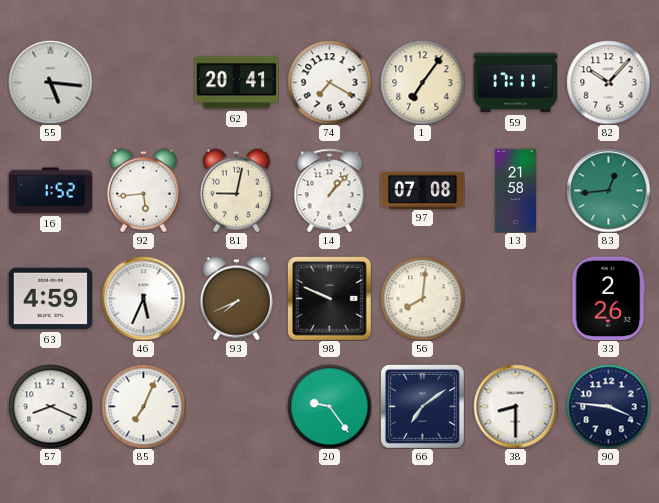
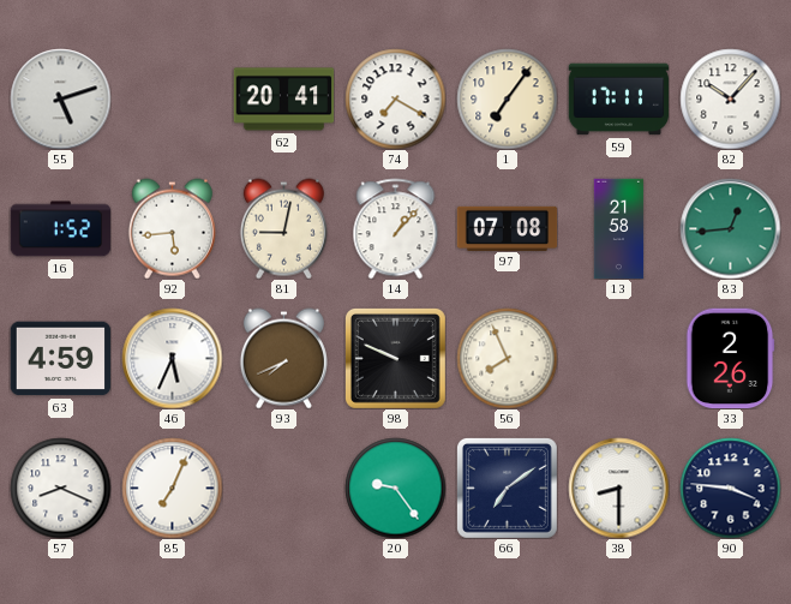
55: 5:16 -> 5:12 (60, 98)
56: 8:01 -> 7:56 (507, 358)
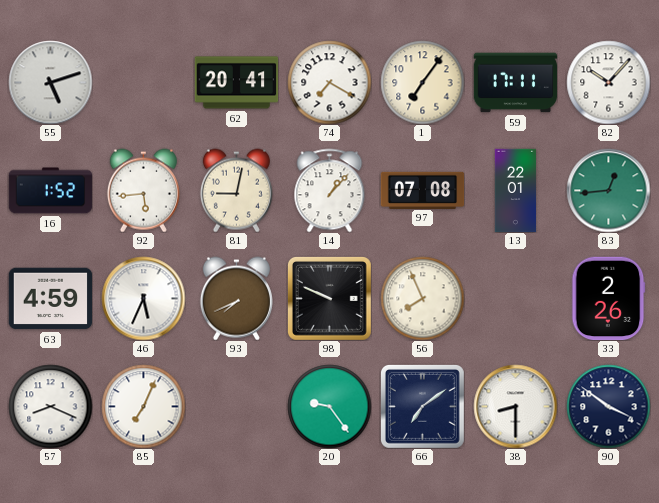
13: 21:58 -> 22:01 (516, 190)
90: 3:46 -> 3:51 (608, 406)
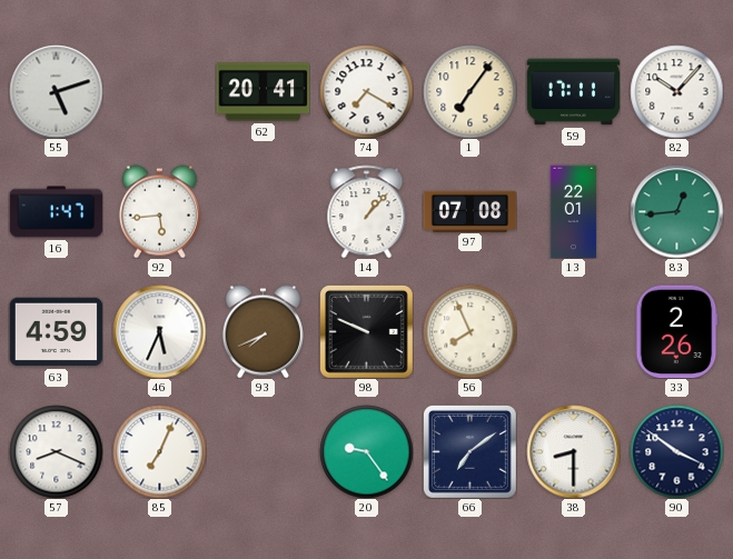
16: 1:52 -> 1:47 (56, 212)
81: 9:02 -> none (236, 190)
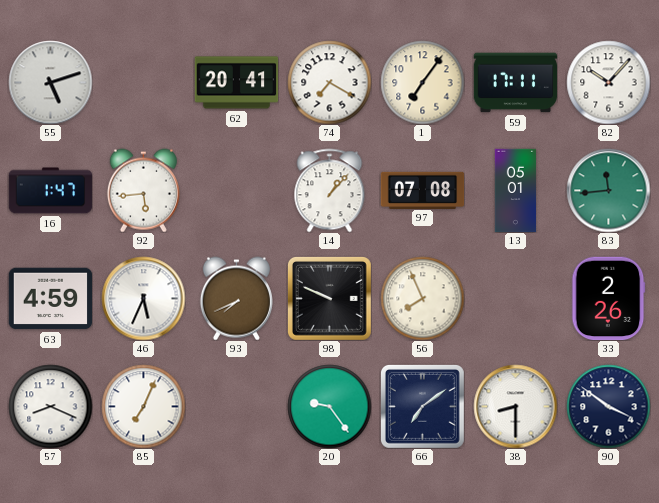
13: 22:01 -> 05:01 (516, 190)
83: 12:44 -> 11:44 (608, 190)
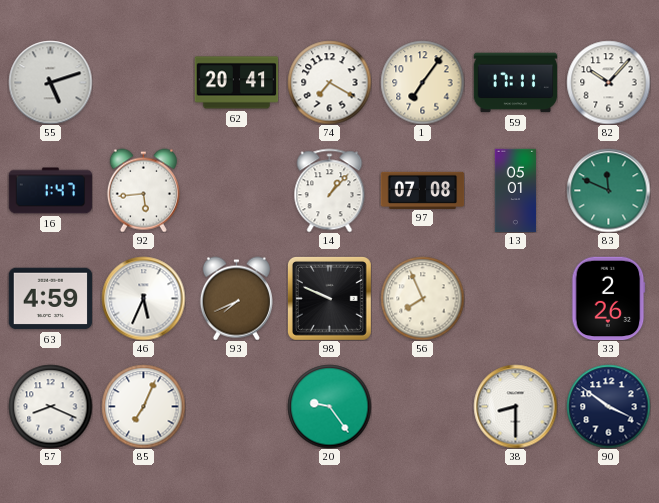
83: 11:44 -> 11:49 (608, 190)
66: 7:09 -> none (422, 406)
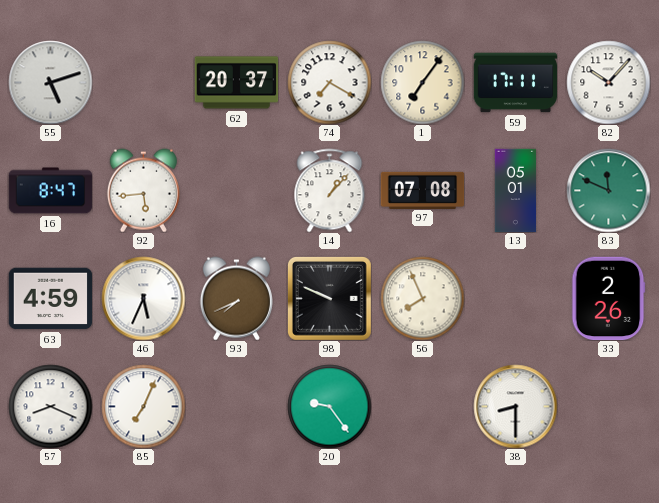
62: 20:41 -> 20:37 (236, 83)
16: 1:47 -> 8:47 (50, 191)
90: 3:51 -> none (608, 406)
